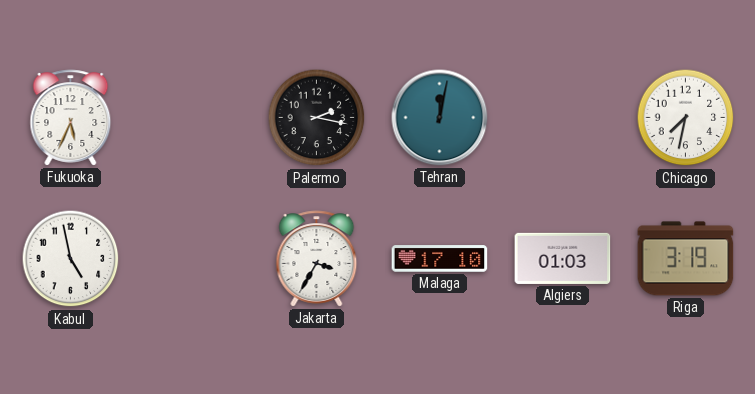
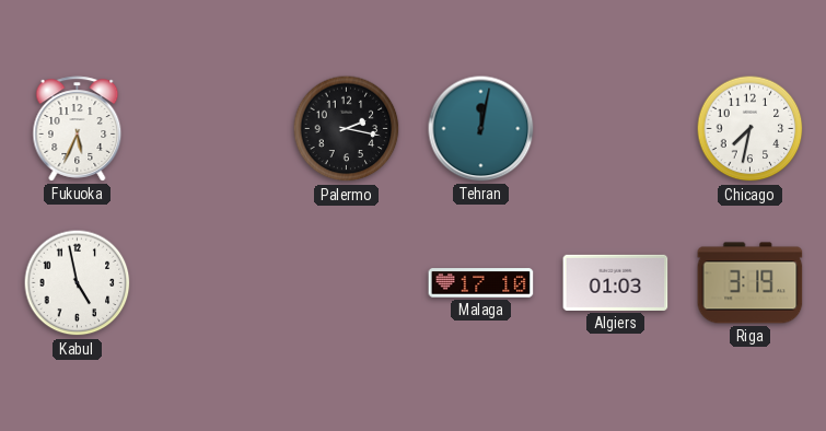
Jakarta: 3:35 -> none (317, 259)
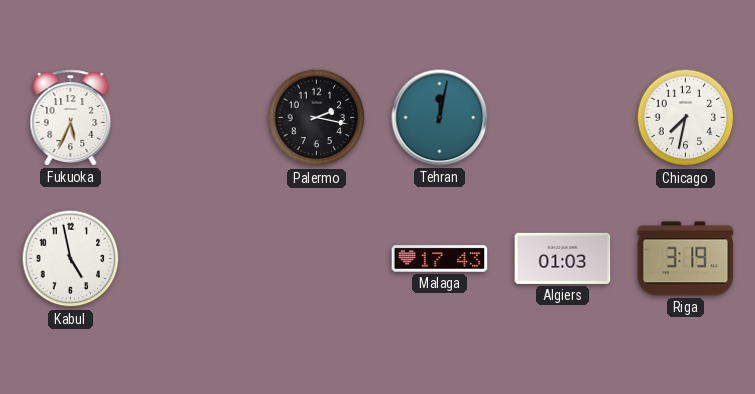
Malaga: 17:10 -> 17:43 (440, 259)
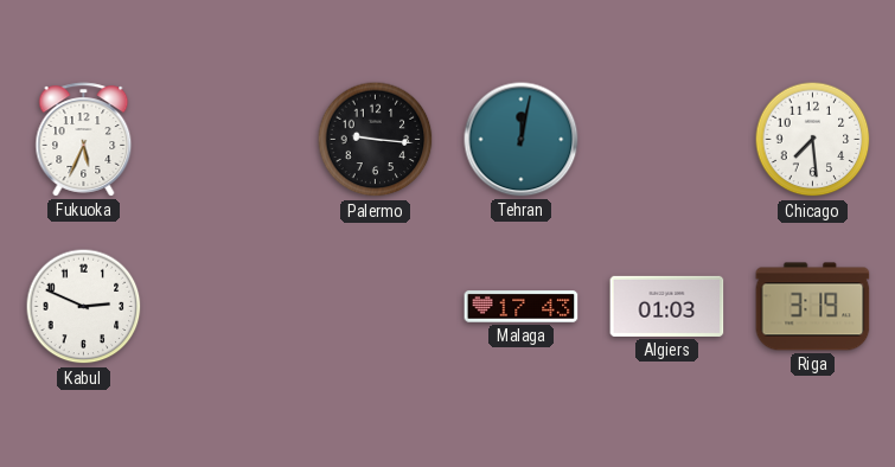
Palermo: 2:17 -> 9:16 (376, 140)
Chicago: 7:32 -> 7:29 (813, 140)
Kabul: 4:58 -> 2:49 (84, 307)
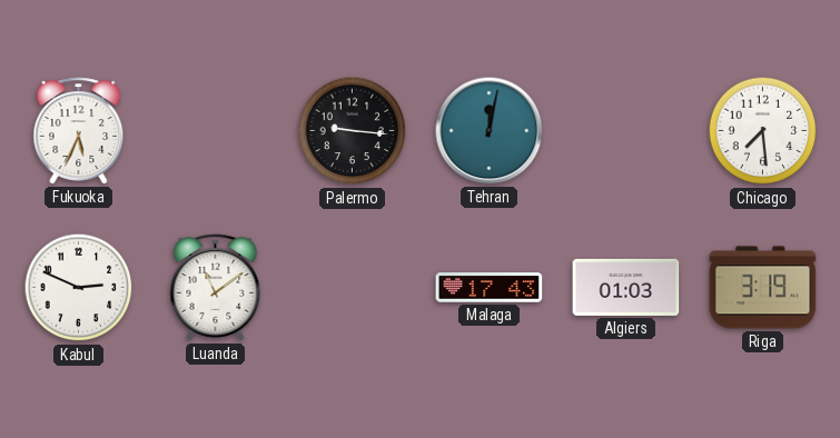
Luanda: none -> 11:09 (216, 288)
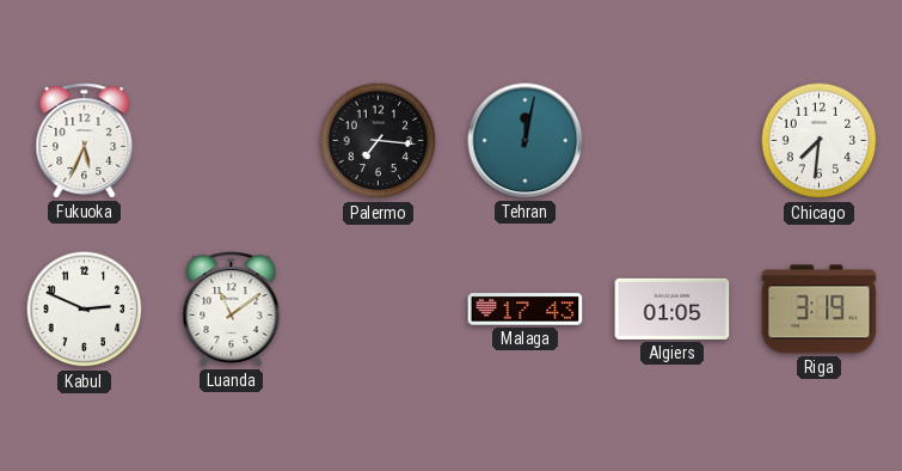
Palermo: 9:16 -> 7:16 (379, 141)
Chicago: 7:29 -> 7:31 (820, 141)
Algiers: 01:03 -> 01:05 (673, 308)
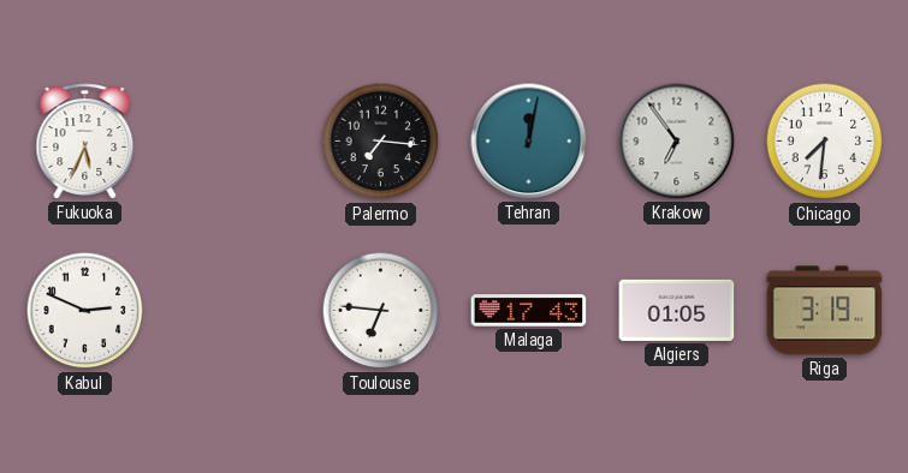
Krakow: none -> 6:54 (677, 142)
Luanda: 11:09 -> none (232, 310)
Toulouse: none -> 6:46 (381, 311)
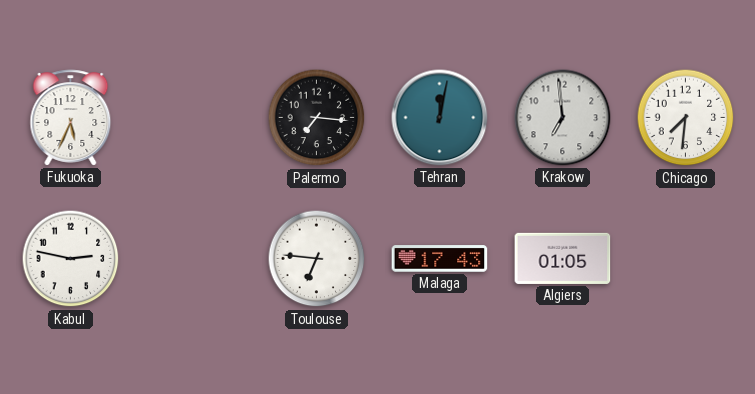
Krakow: 6:54 -> 6:59 (563, 118)
Kabul: 2:49 -> 2:47 (71, 259)
Riga: 3:19 -> none (825, 311)
